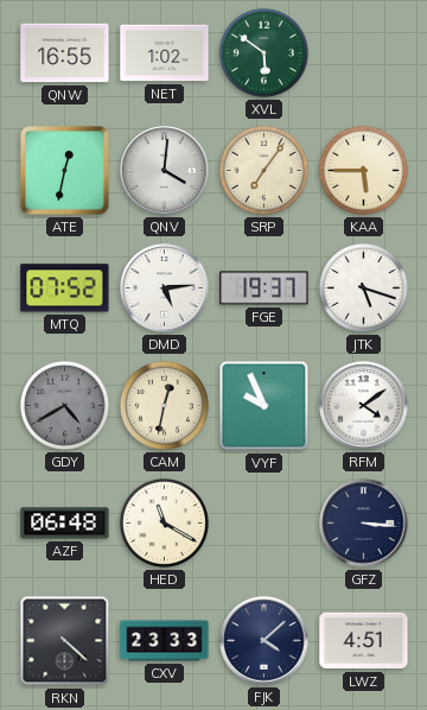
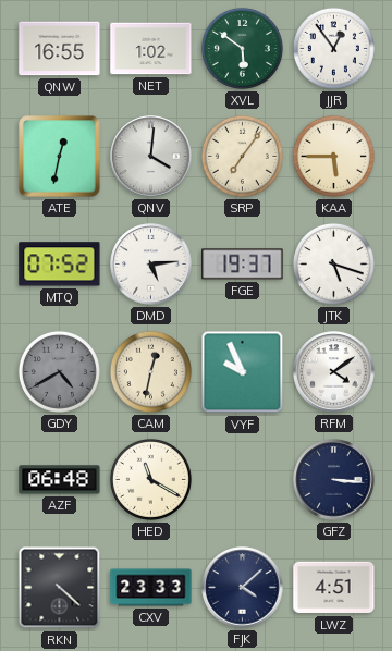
JJR: none -> 12:54 (333, 48)
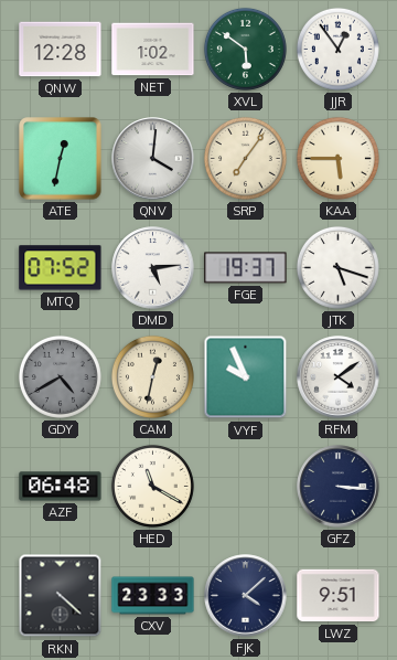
QNW: 16:55 -> 12:28 (61, 50)
LWZ: 4:51 -> 9:51 (339, 596)
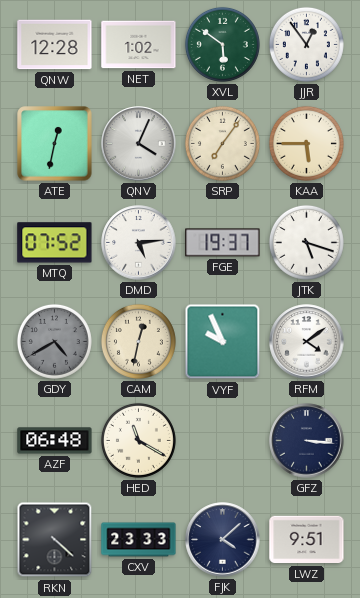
QNV: 4:01 -> 4:04 (139, 144)
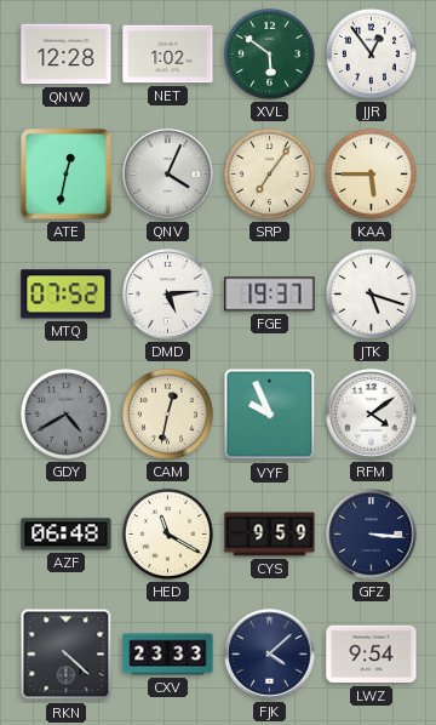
CYS: none -> 9:59 (270, 535)
LWZ: 9:51 -> 9:54 (372, 655)
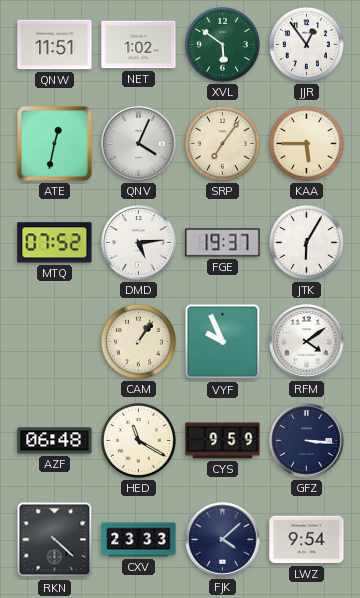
QNW: 12:28 -> 11:51 (55, 45)
JTK: 5:18 -> 6:05 (306, 242)
GDY: 4:40 -> none (65, 413)
CAM: 12:32 -> 1:06 (138, 341)
